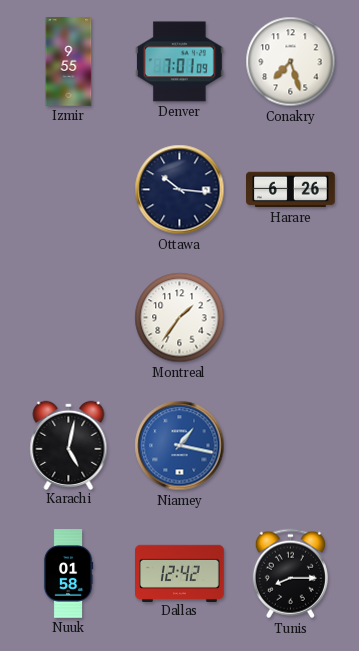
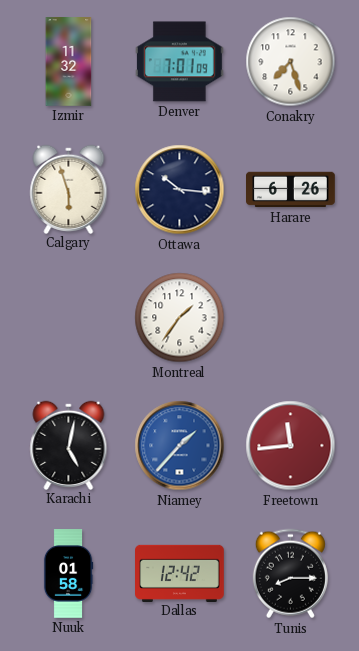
Izmir: 9:55 -> 11:32 (69, 62)
Calgary: none -> 5:57 (69, 189)
Niamey: 1:17 -> 1:37 (180, 446)
Freetown: none -> 11:44 (291, 446)
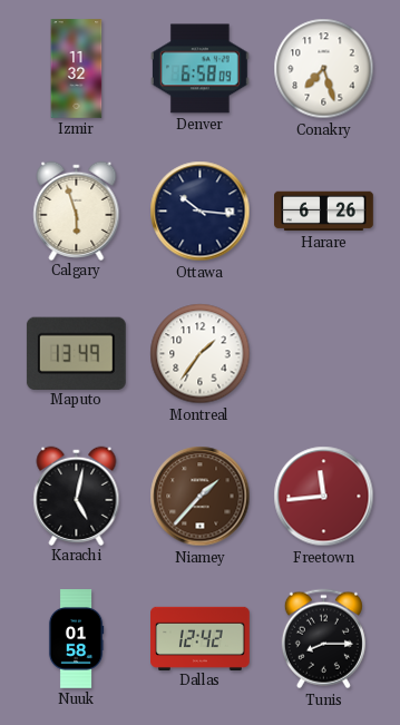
Denver: 7:01 -> 6:58 (199, 69)
Maputo: none -> 13:49 (76, 353)
Niamey dial: blue -> brown (201, 497)
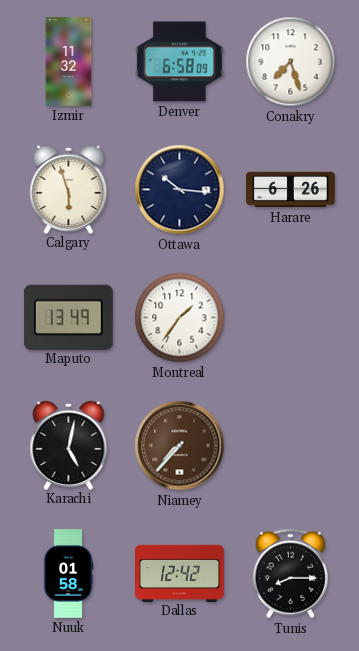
Niamey: 1:37 -> 7:37 (180, 446)
Freetown: 11:44 -> none (324, 497)
